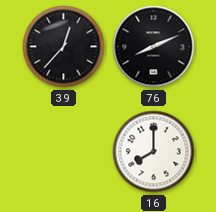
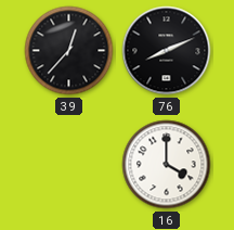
16: 8:00 -> 4:00 (167, 165)
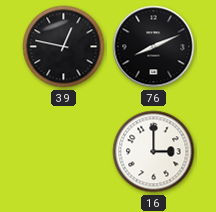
39: 12:37 -> 12:47 (64, 47)
16: 4:00 -> 3:00 (154, 152)
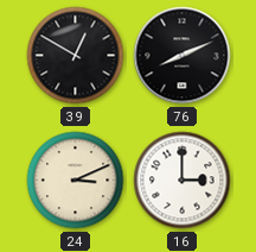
39: 12:47 -> 12:50 (76, 56)
24: none -> 3:11 (76, 181)
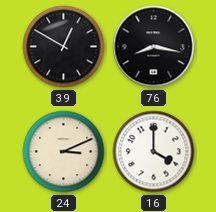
76: 8:11 -> 8:17 (154, 47)
16: 3:00 -> 4:00 (154, 152)
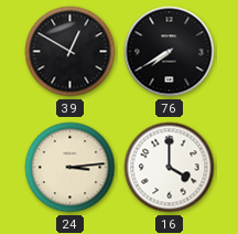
76: 8:17 -> 7:40 (170, 52)
24: 3:11 -> 3:14 (71, 168)
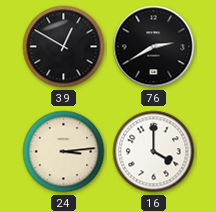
76: 7:40 -> 2:40 (154, 47)
